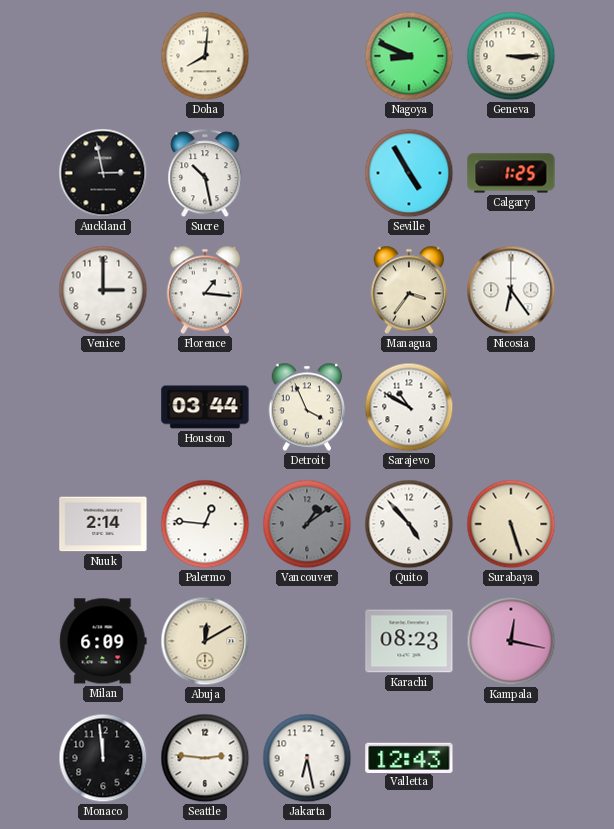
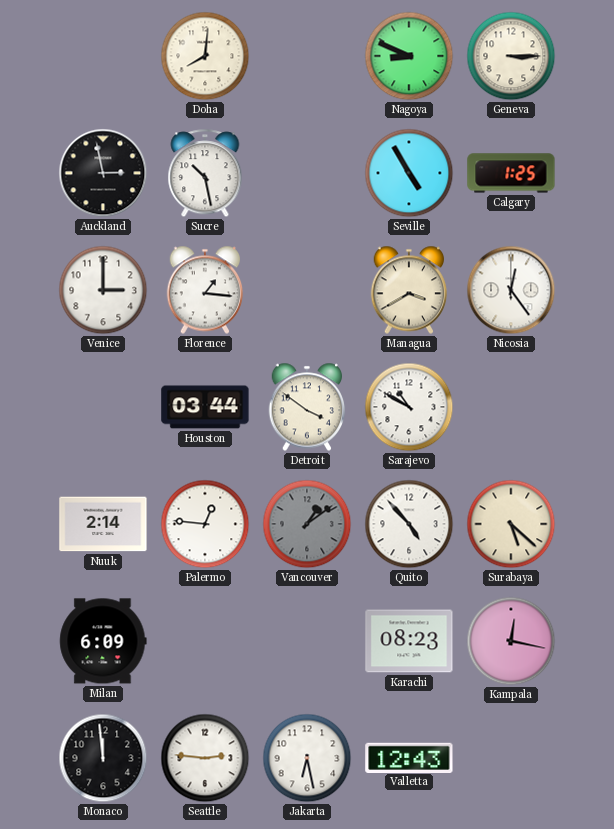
Managua: 3:36 -> 3:40 (409, 290)
Nicosia: 6:24 -> 12:24 (511, 290)
Detroit: 3:56 -> 3:51 (307, 407)
Surabaya: 5:27 -> 5:22 (511, 524)
Abuja: 12:10 -> none (205, 641)
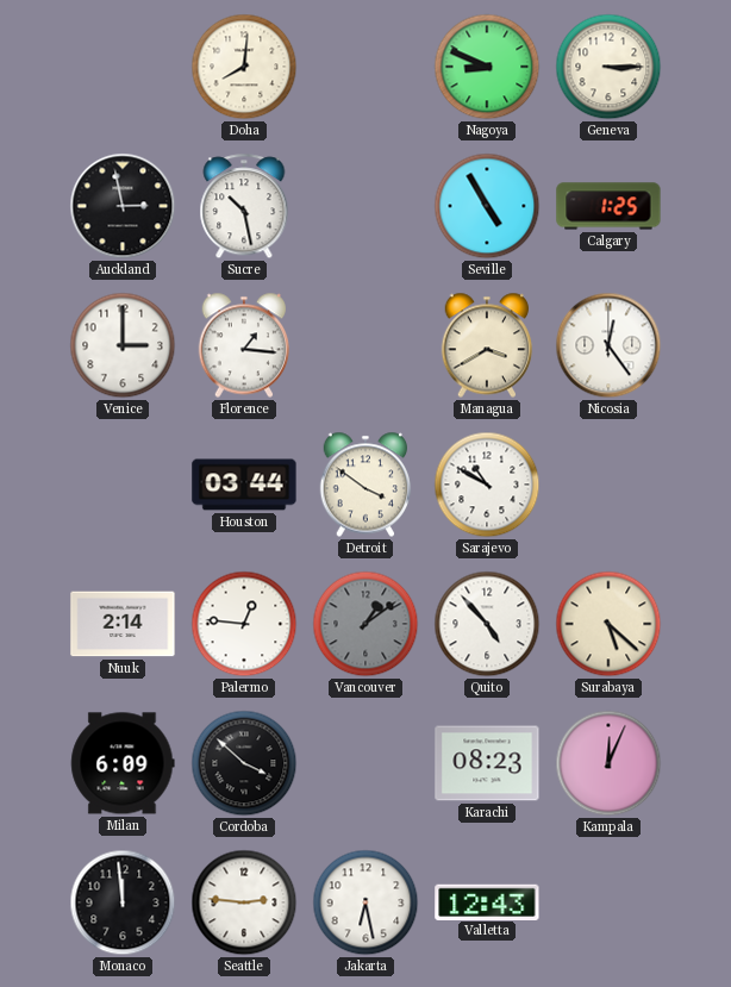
Cordoba: none -> 3:52 (244, 763)
Kampala: 12:17 -> 12:04 (608, 763)
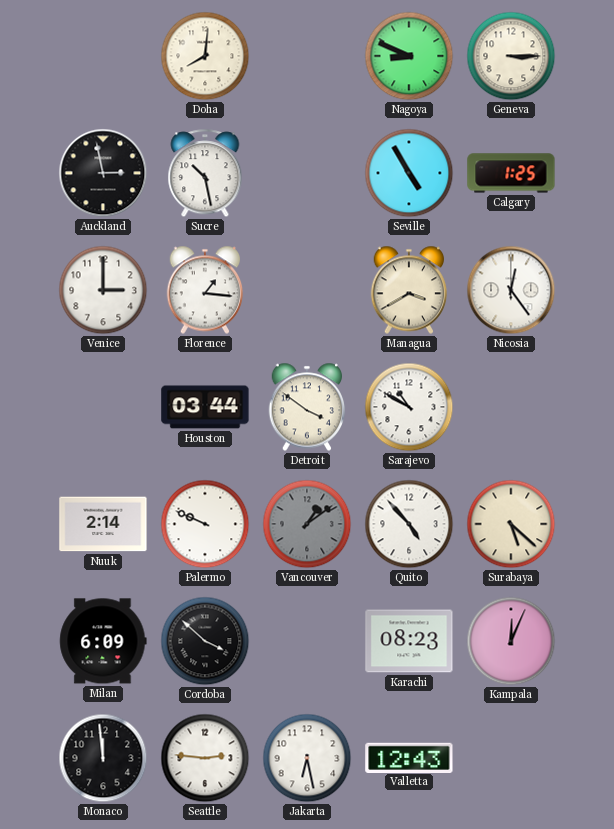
Palermo: 12:46 -> 9:49 (205, 524)
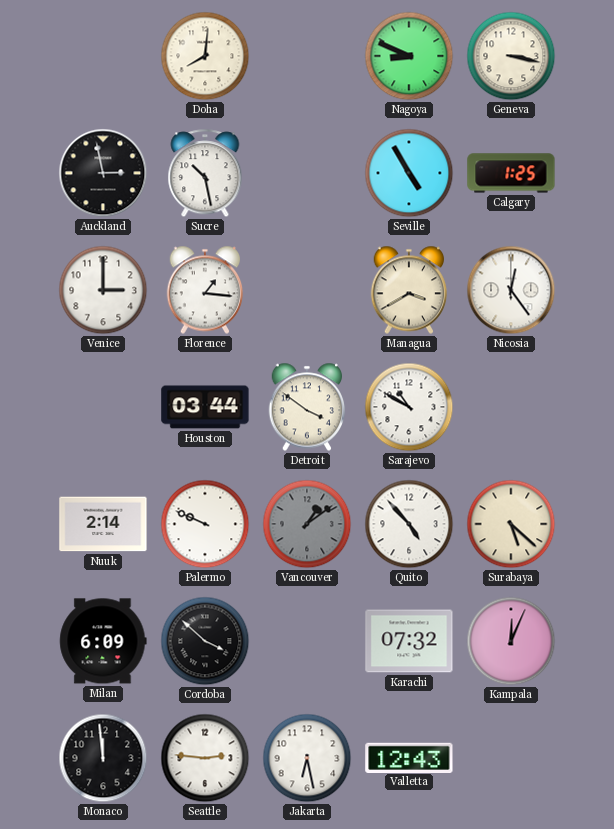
Geneva: 3:15 -> 3:17 (511, 56)
Karachi: 08:23 -> 07:32 (409, 641)
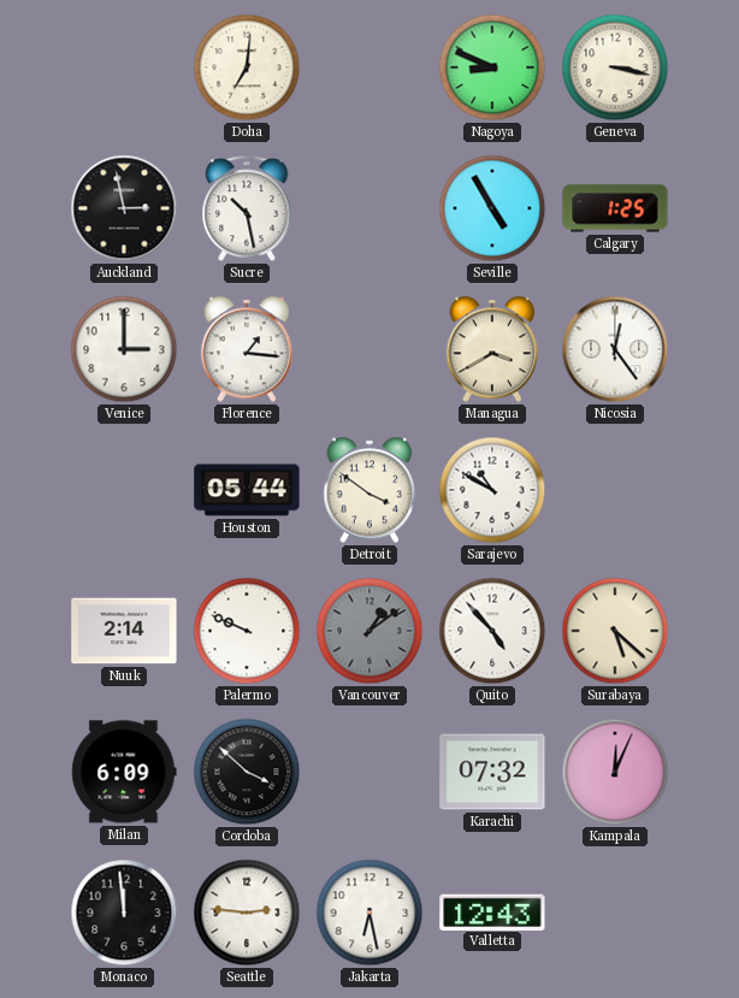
Doha: 8:01 -> 7:01 (247, 67)
Houston: 03:44 -> 05:44 (247, 490)
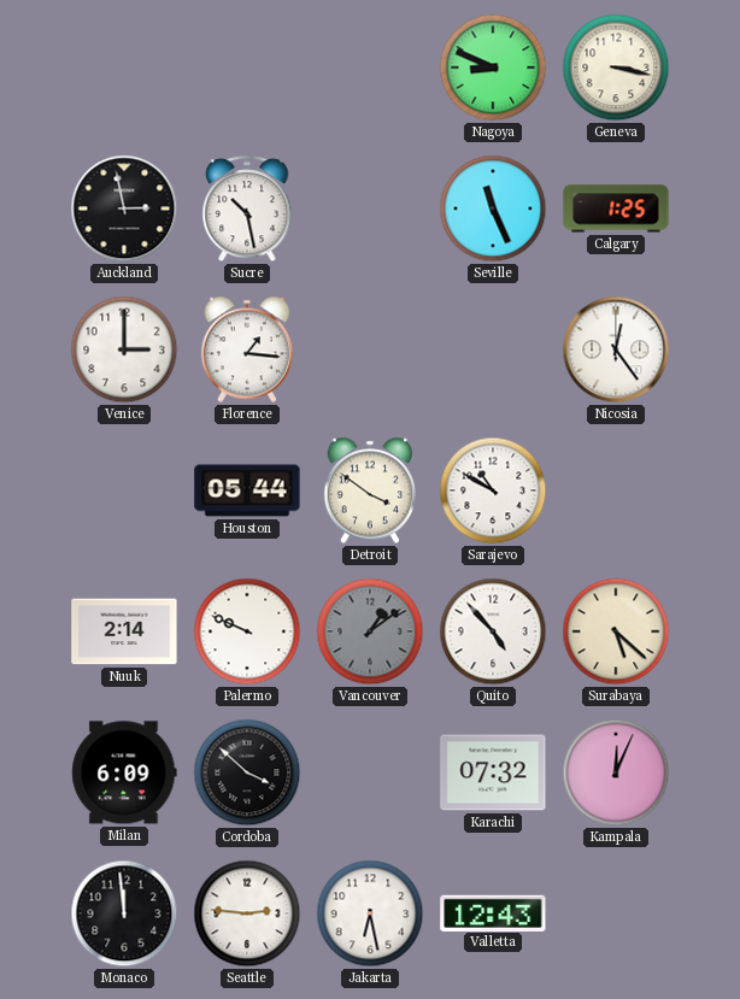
Doha: 7:01 -> none (247, 67)
Seville: 4:55 -> 11:26 (493, 208)
Managua: 3:40 -> none (492, 349)
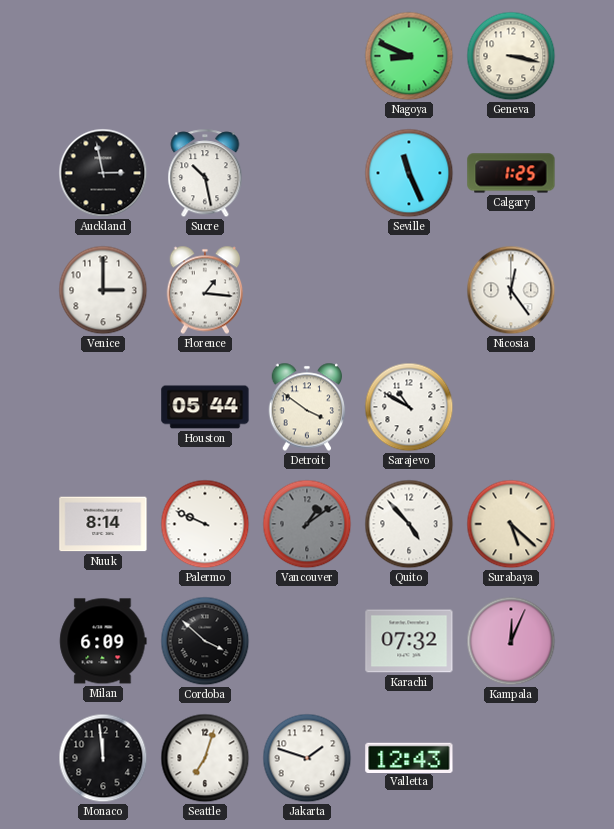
Nuuk: 2:14 -> 8:14 (103, 524)
Seattle: 2:46 -> 7:03 (205, 758)
Jakarta: 6:28 -> 1:48 (307, 758)
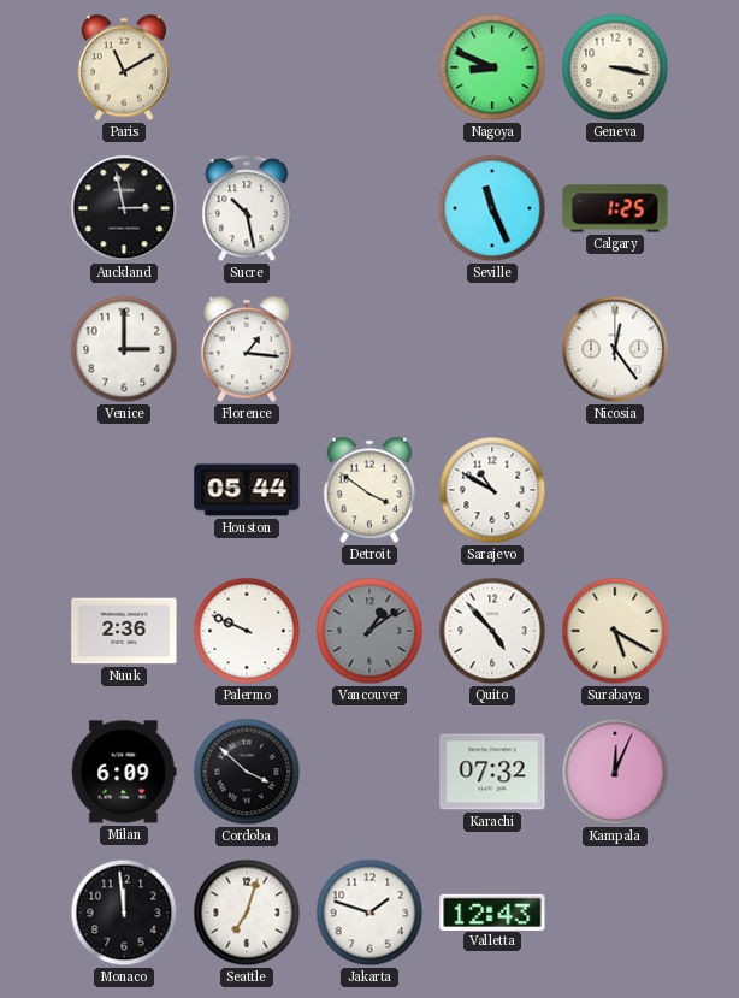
Paris: none -> 11:10 (124, 67)
Nuuk: 8:14 -> 2:36 (124, 631)
Surabaya: 5:22 -> 5:20 (615, 631)
